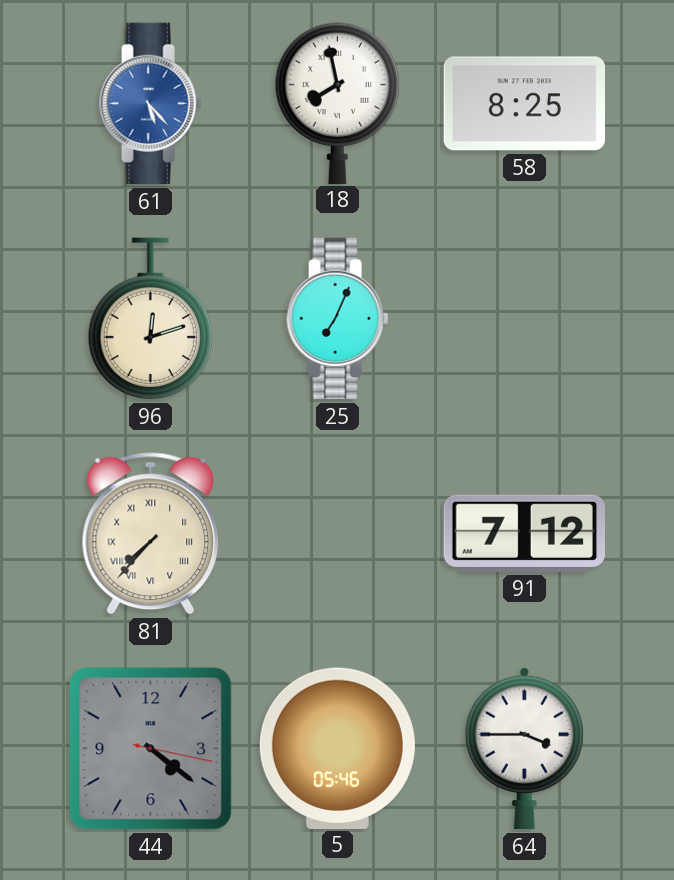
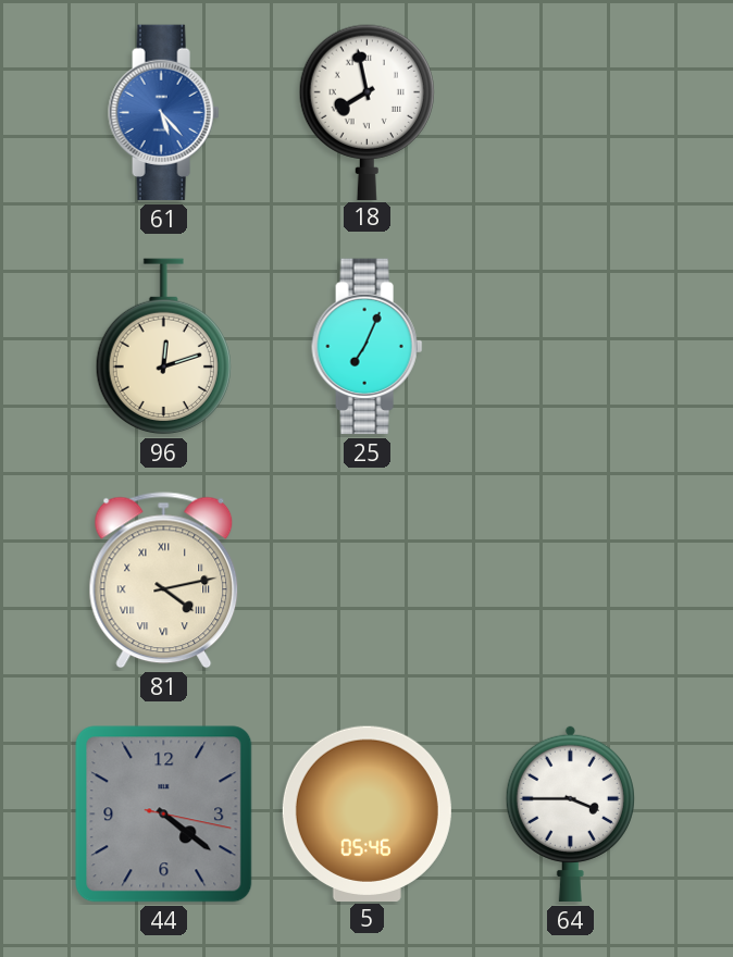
58: 8:25 -> none (524, 104)
81: 7:37 -> 4:13 (164, 581)
91: 7:12 -> none (524, 533)
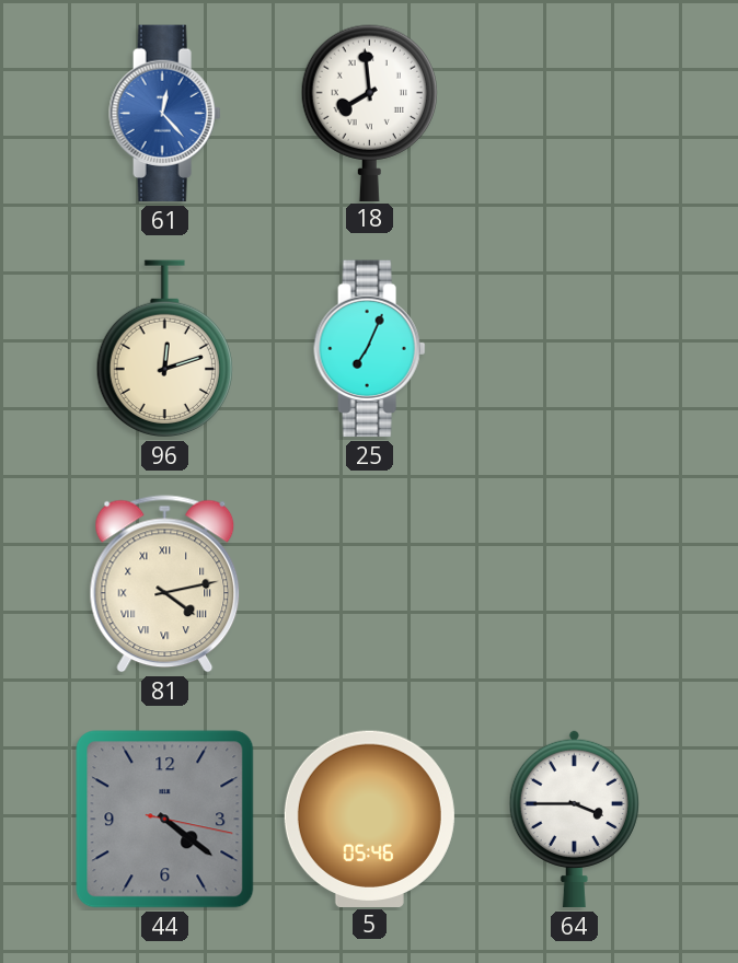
61: 5:23 -> 12:23 (165, 114)
18: 7:58 -> 7:59 (369, 113)
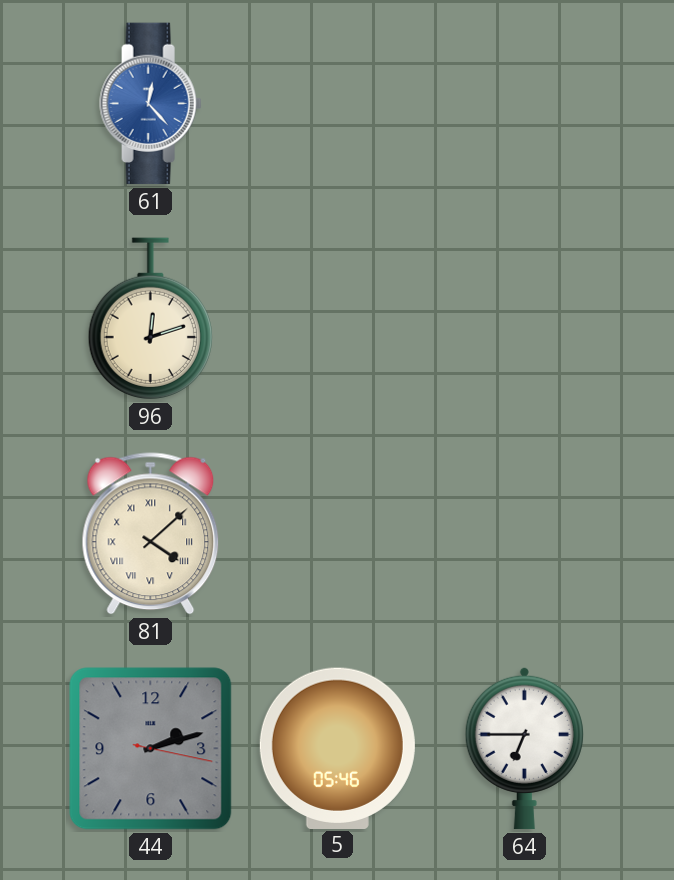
18: 7:59 -> none (369, 113)
25: 7:04 -> none (370, 349)
81: 4:13 -> 4:08 (151, 534)
44: 4:21 -> 2:12 (151, 749)
64: 3:45 -> 6:45 (524, 748)
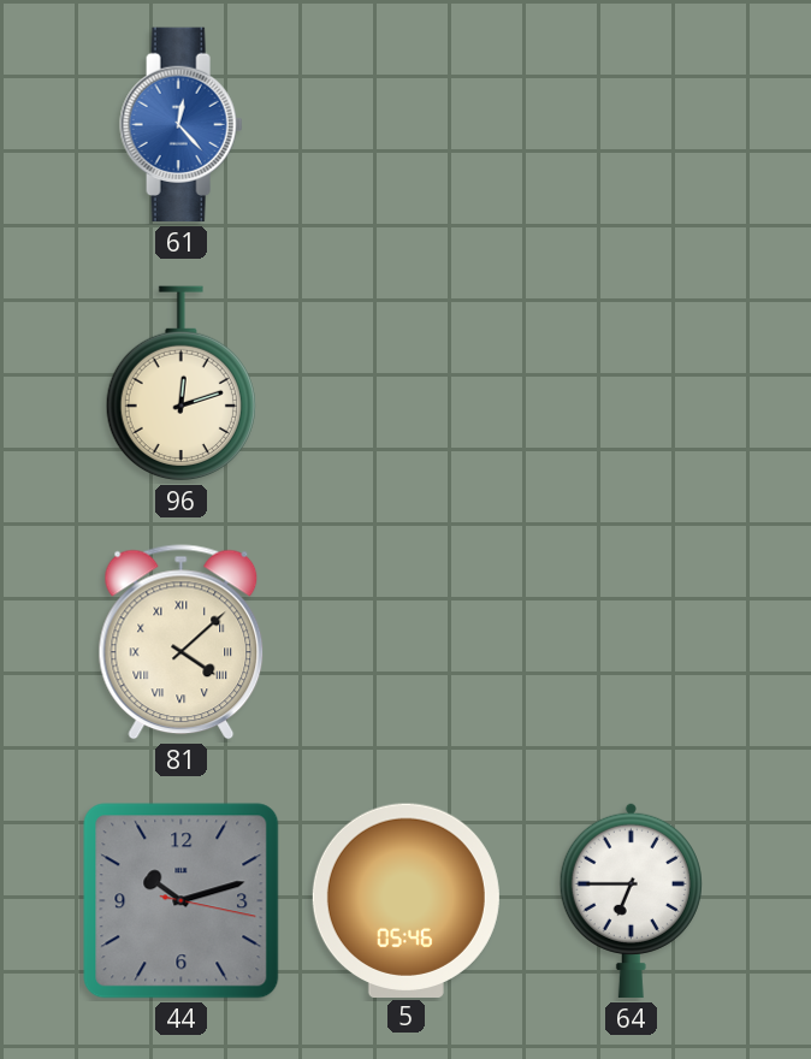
44: 2:12 -> 10:12 (182, 901)
